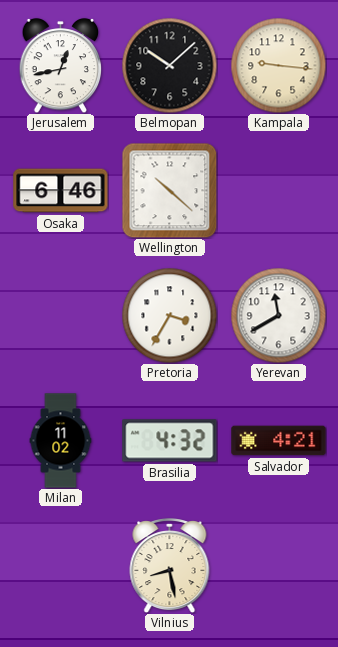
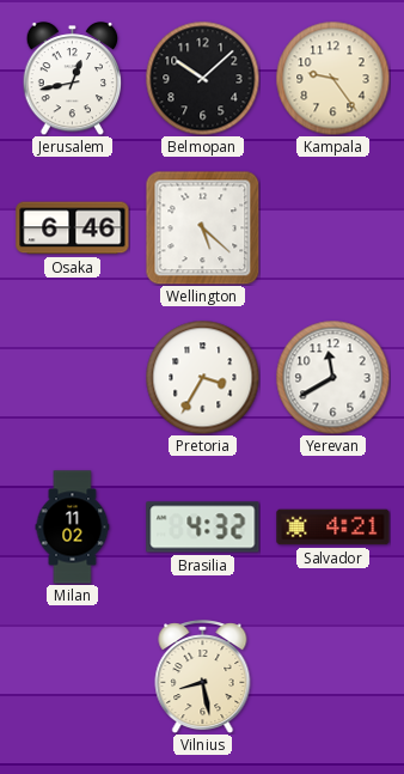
Kampala: 9:16 -> 9:24 (332, 78)
Wellington: 10:22 -> 5:22 (202, 227)
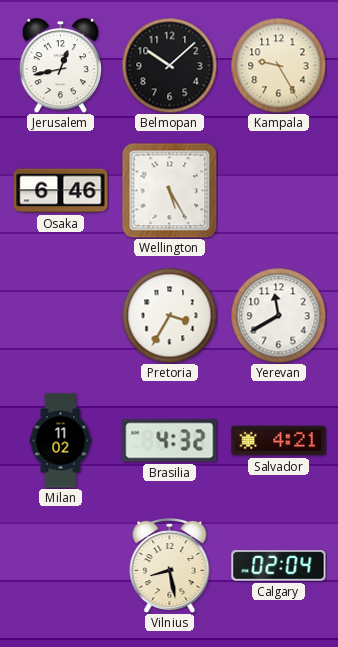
Kampala: 9:24 -> 9:25 (278, 65)
Wellington: 5:22 -> 5:25 (169, 190)
Calgary: none -> 02:04 (279, 566)
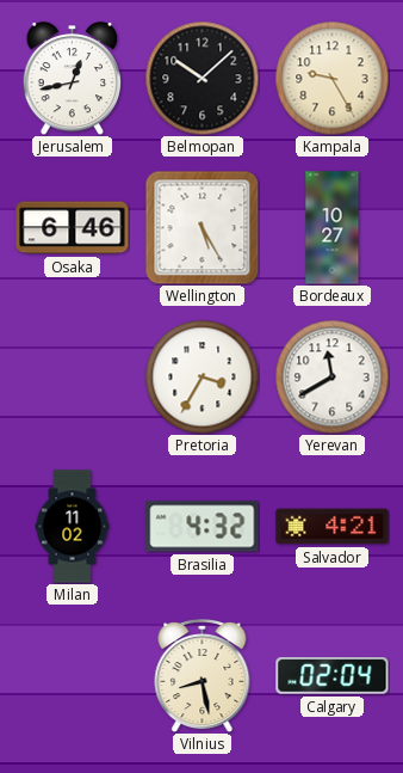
Bordeaux: none -> 10:27 (333, 228)
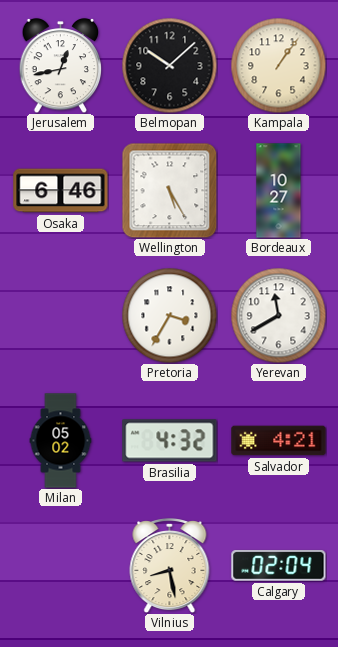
Kampala: 9:25 -> 1:06 (278, 65)
Milan: 11:02 -> 05:02 (61, 441)
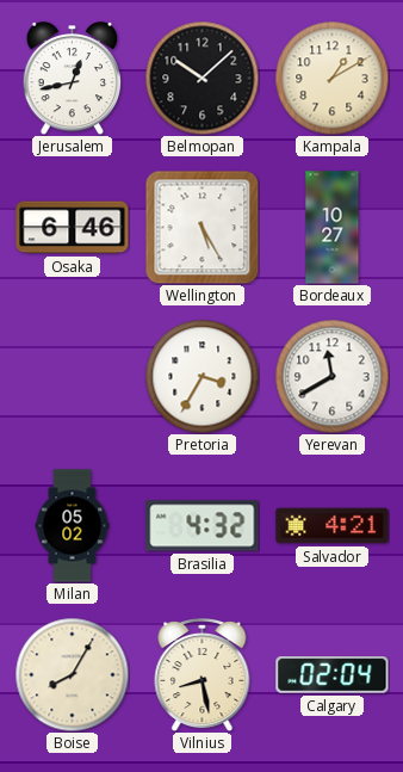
Kampala: 1:06 -> 1:10 (331, 78)
Boise: none -> 8:05 (72, 674)
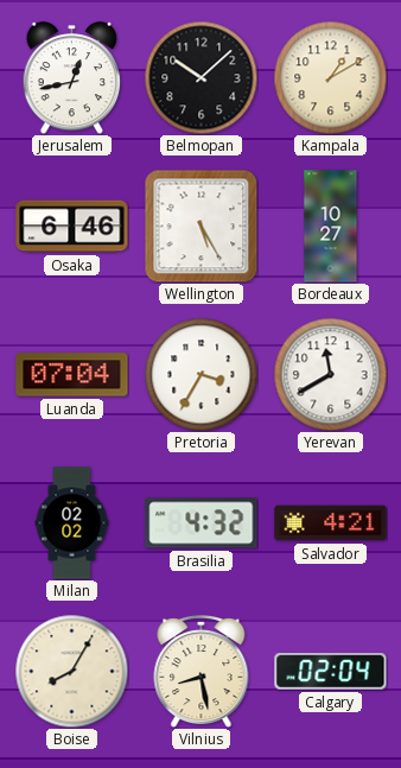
Luanda: none -> 07:04 (72, 375)
Milan: 05:02 -> 02:02 (72, 523)
